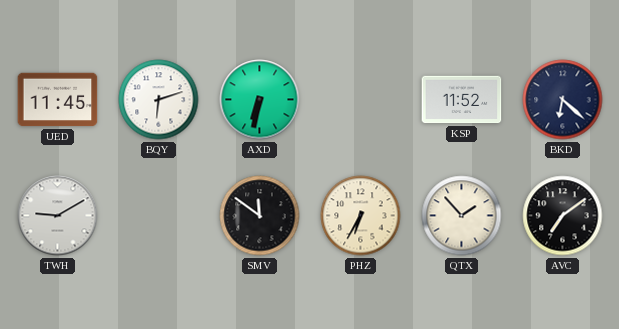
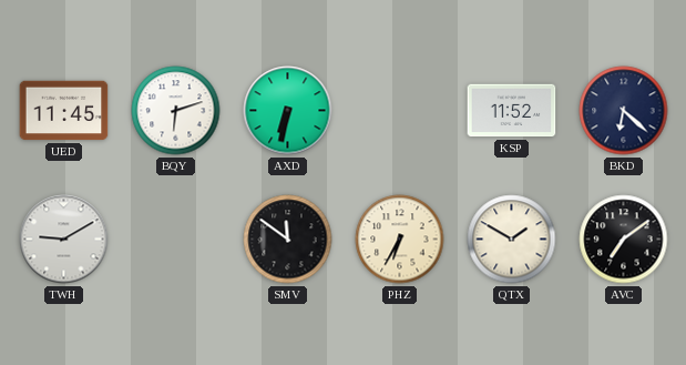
QTX: 1:53 -> 1:50 (512, 240)
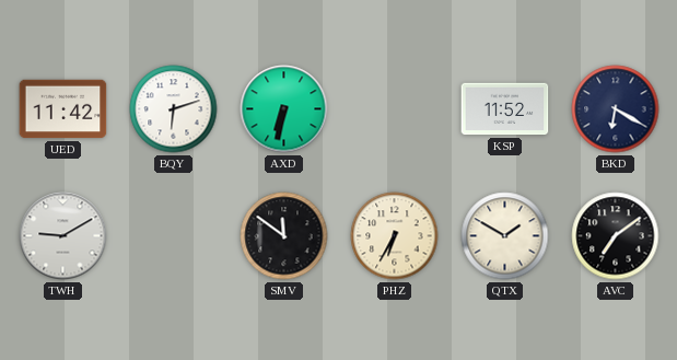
UED: 11:45 -> 11:42 (63, 109)
BKD: 6:22 -> 6:20 (616, 109)
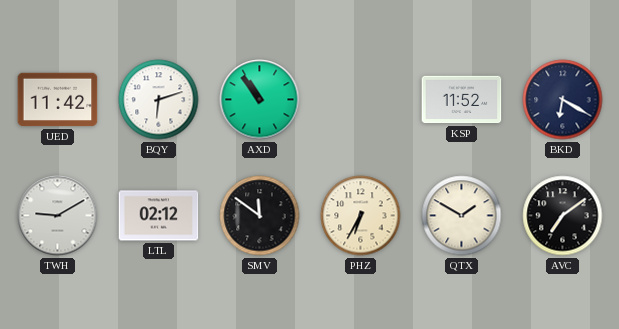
AXD: 6:32 -> 10:54 (260, 100)
LTL: none -> 02:12 (159, 216)
